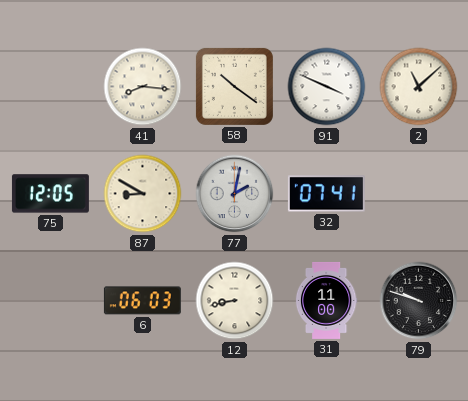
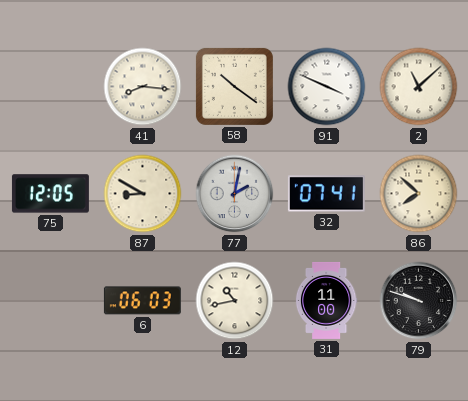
86: none -> 7:52 (419, 194)
12: 8:43 -> 10:43 (235, 301)
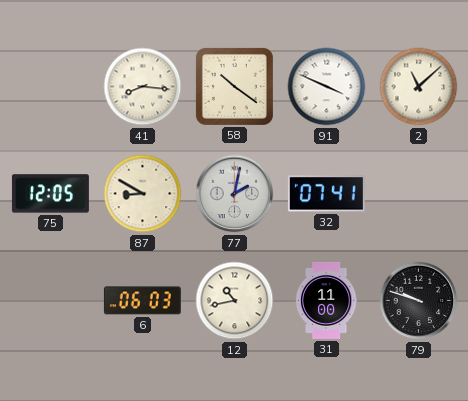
86: 7:52 -> none (419, 194)
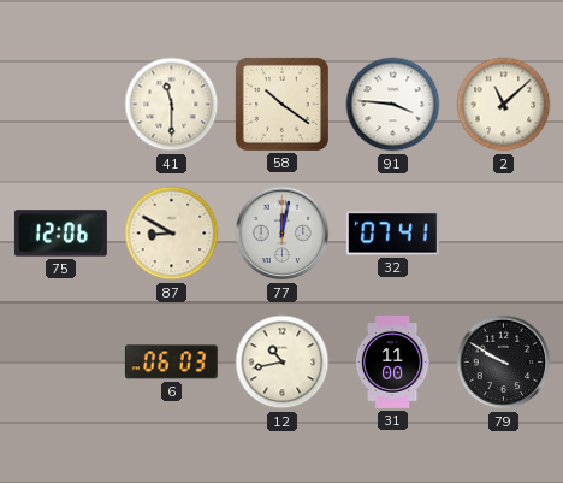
41: 8:16 -> 11:30 (172, 105)
91: 3:49 -> 3:46 (393, 105)
75: 12:05 -> 12:06 (60, 234)
77: 2:02 -> 12:02 (283, 234)
79: 9:48 -> 9:50 (504, 363)
